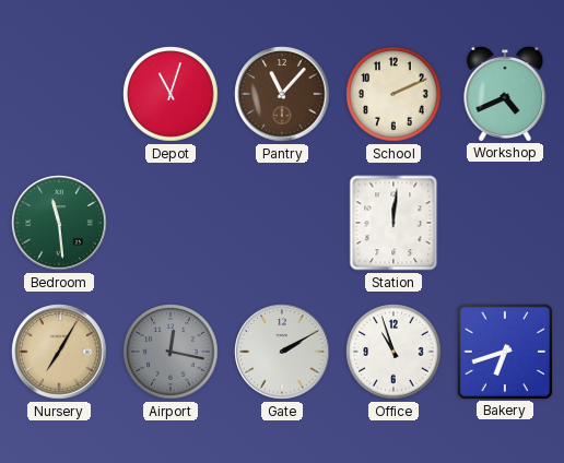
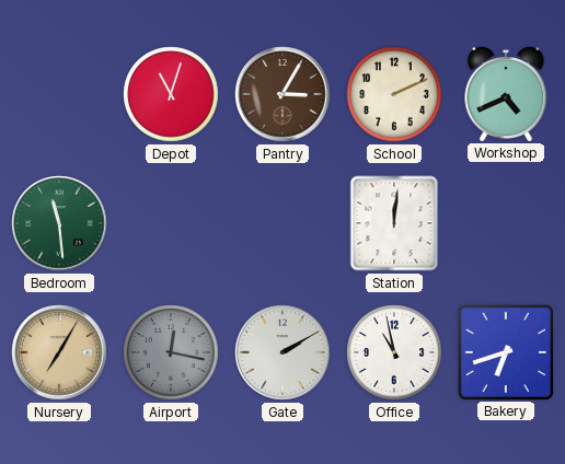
Pantry: 11:07 -> 3:05 (282, 94)
Office: 10:57 -> 10:58 (394, 352)
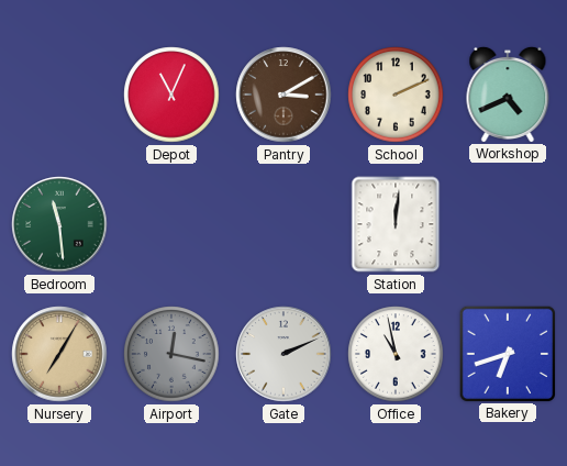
Depot: 11:03 -> 11:04 (171, 95)
Pantry: 3:05 -> 3:10 (283, 95)
Gate: 2:10 -> 2:11 (283, 354)
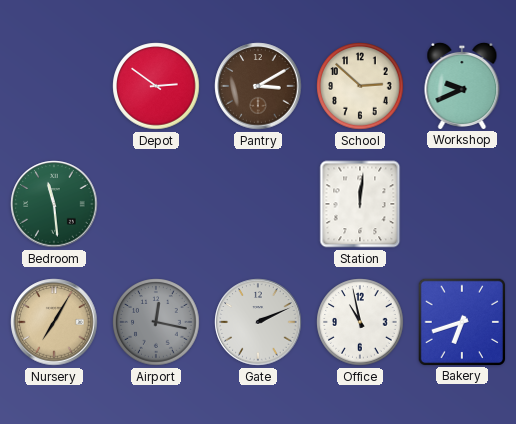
Depot: 11:04 -> 2:51 (156, 86)
School: 2:11 -> 2:52 (360, 86)
Workshop: 4:41 -> 9:41 (462, 85)
